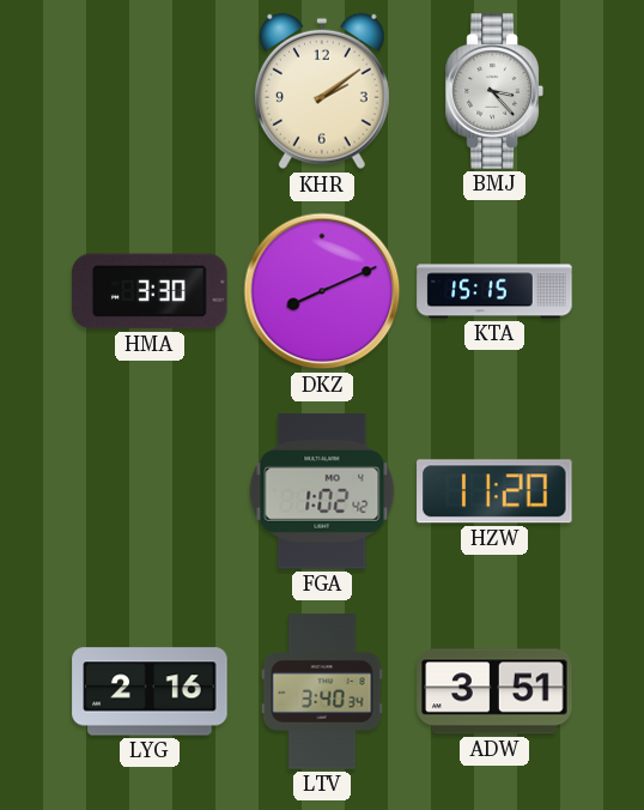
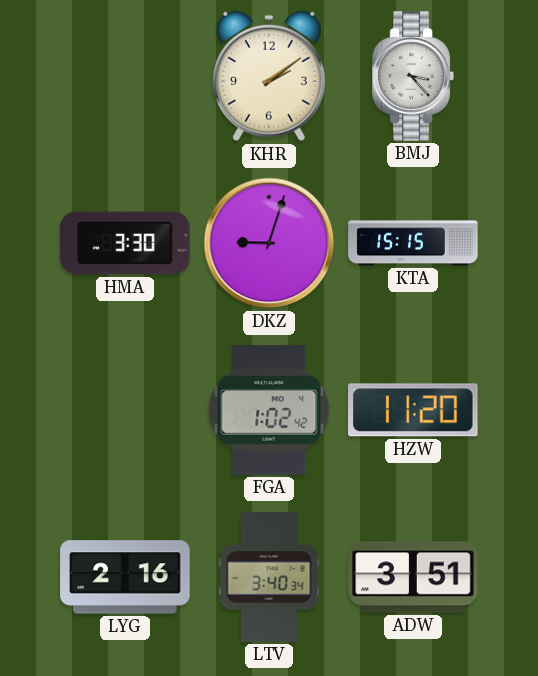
DKZ: 8:11 -> 9:03 (269, 243)
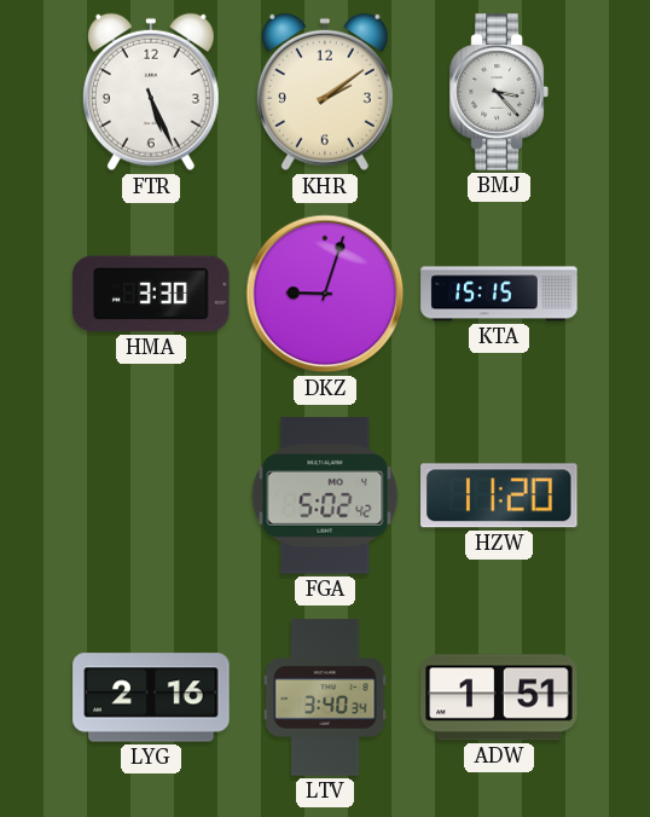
FTR: none -> 5:26 (151, 92)
FGA: 1:02 -> 5:02 (325, 496)
ADW: 3:51 -> 1:51 (499, 697)
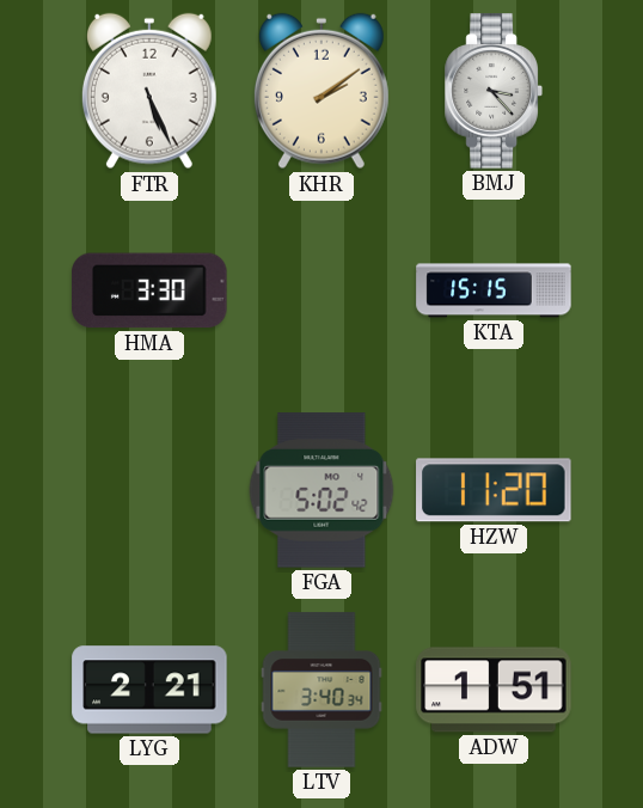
DKZ: 9:03 -> none (325, 294)
LYG: 2:16 -> 2:21 (149, 690)
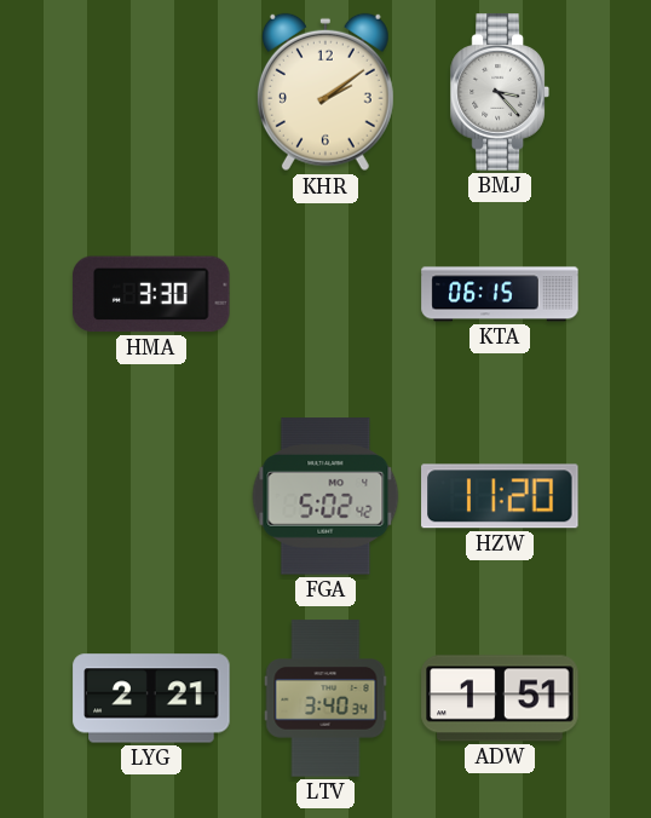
FTR: 5:26 -> none (149, 91)
KTA: 15:15 -> 06:15 (500, 294)
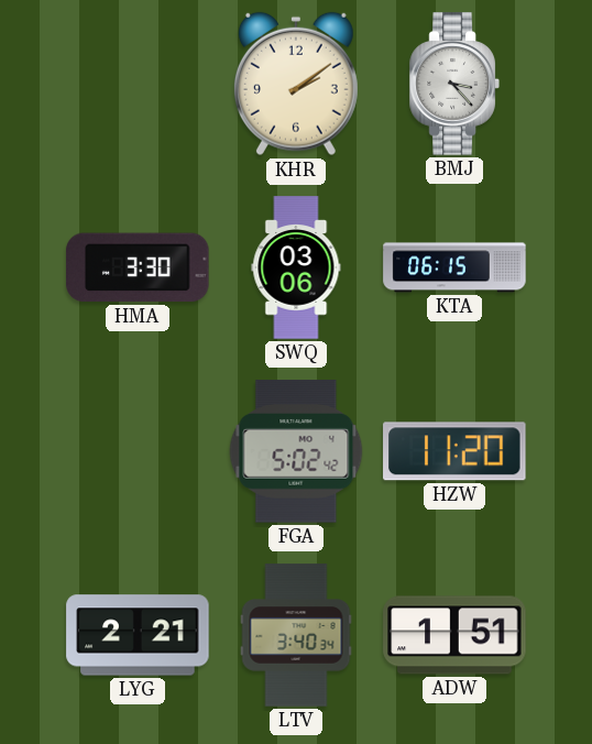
SWQ: none -> 03:06 (296, 267)
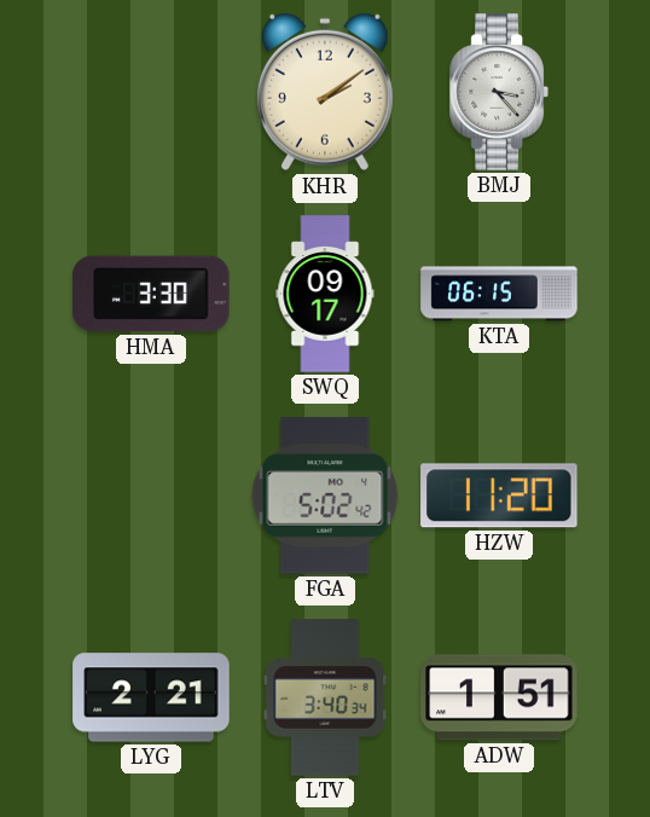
SWQ: 03:06 -> 09:17 (325, 294)
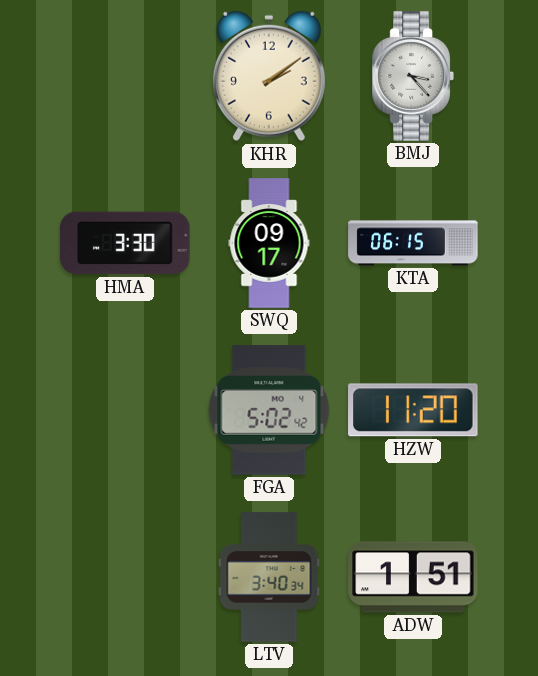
LYG: 2:21 -> none (151, 697)
